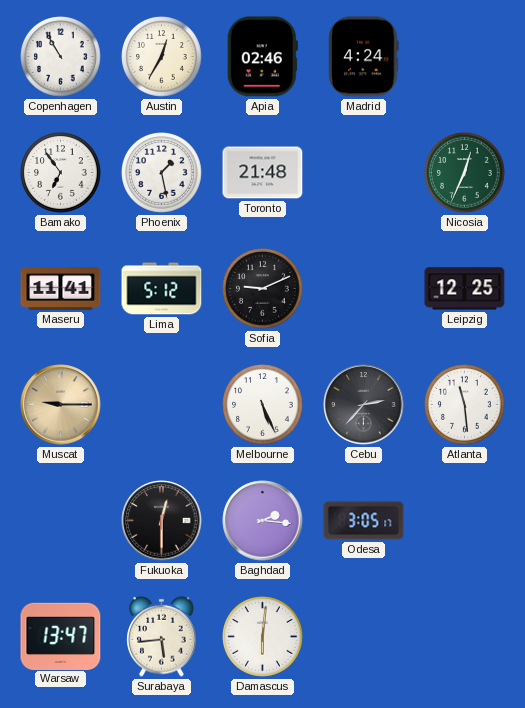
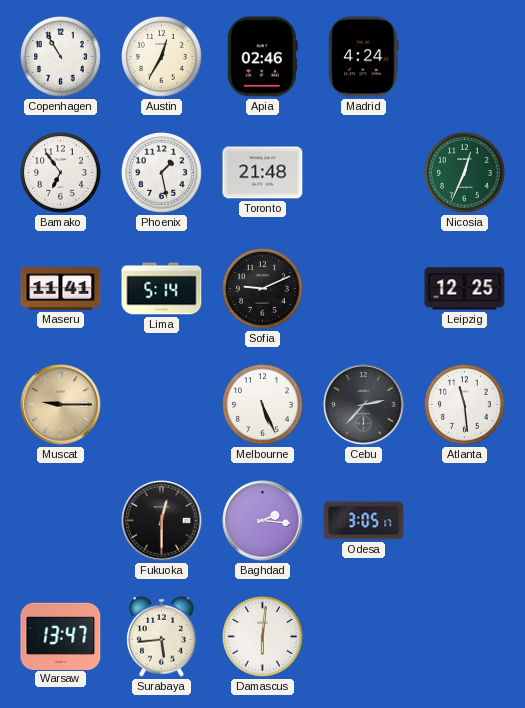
Lima: 5:12 -> 5:14 (162, 289)
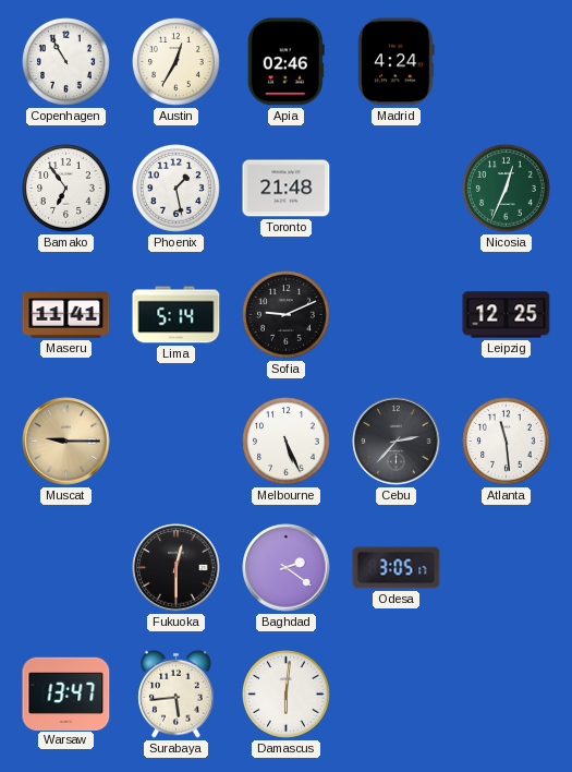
Baghdad: 2:16 -> 2:21 (287, 568)
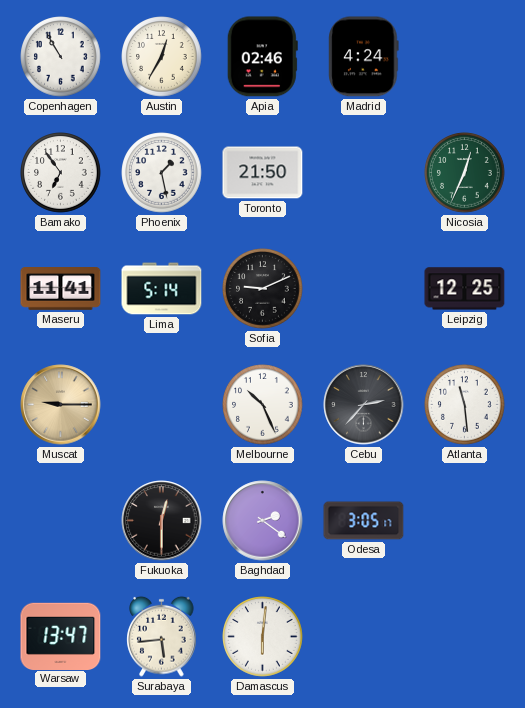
Toronto: 21:48 -> 21:50 (263, 173)
Melbourne: 5:26 -> 10:26 (263, 405)
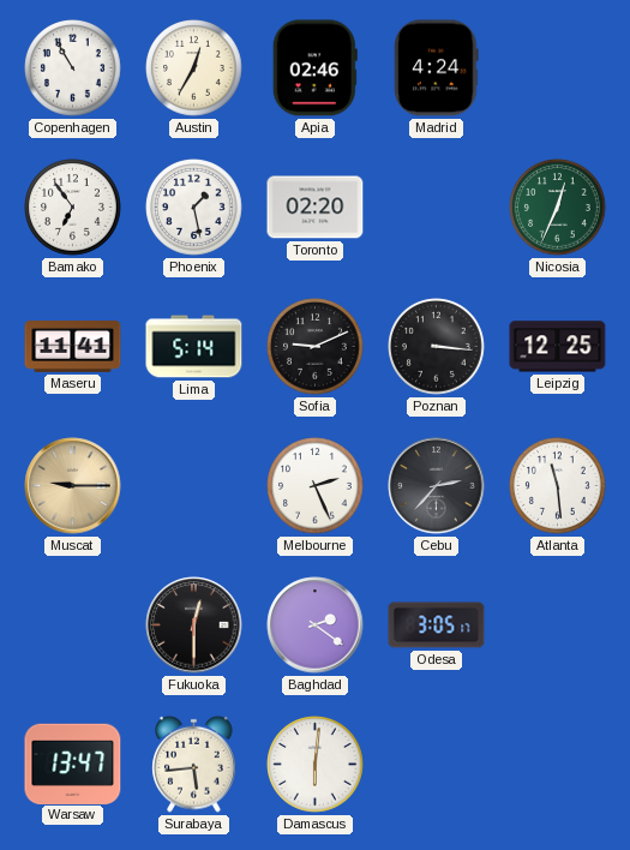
Toronto: 21:50 -> 02:20 (316, 208)
Poznan: none -> 3:16 (437, 347)
Melbourne: 10:26 -> 2:26 (316, 486)
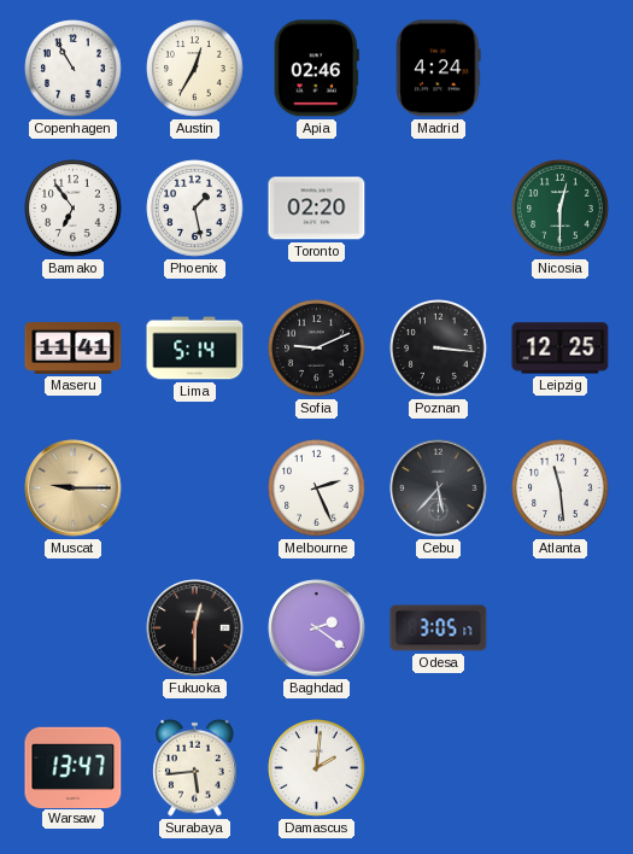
Nicosia: 12:34 -> 12:30 (561, 209)
Cebu: 2:37 -> 5:37 (439, 489)
Damascus: 6:01 -> 2:01 (317, 768)
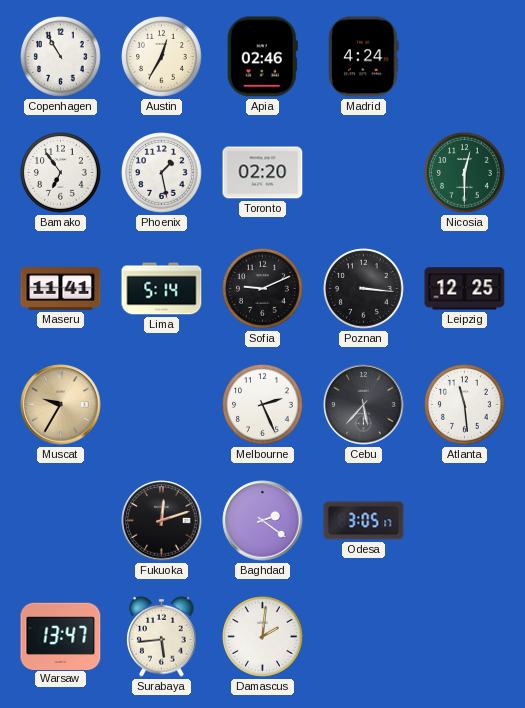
Muscat: 9:15 -> 9:35 (61, 405)
Fukuoka: 12:30 -> 12:12 (162, 521)
